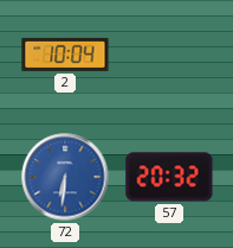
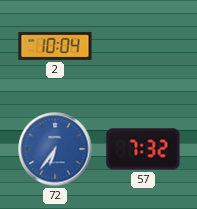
72: 6:31 -> 6:36 (55, 149)
57: 20:32 -> 7:32 (143, 149)
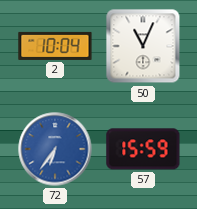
50: none -> 11:04 (143, 46)
57: 7:32 -> 15:59 (143, 149)
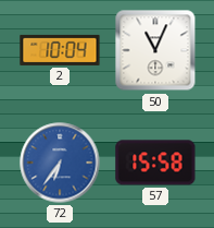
57: 15:59 -> 15:58 (155, 163)
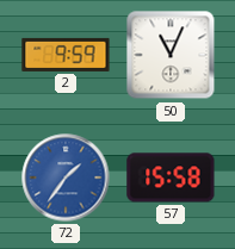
2: 10:04 -> 9:59 (66, 55)
72: 6:36 -> 1:36 (66, 178)
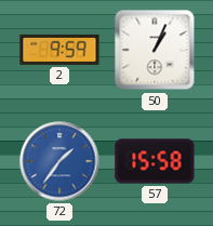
50: 11:04 -> 1:04 (155, 50)
